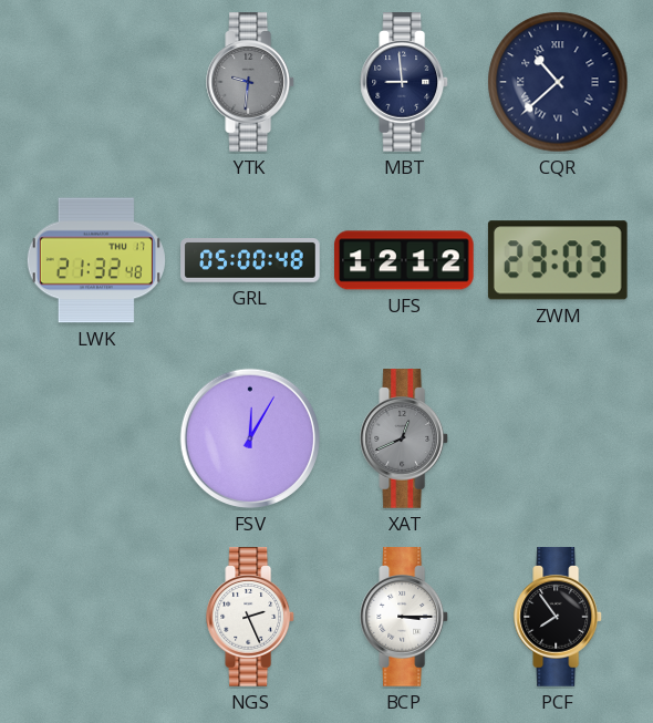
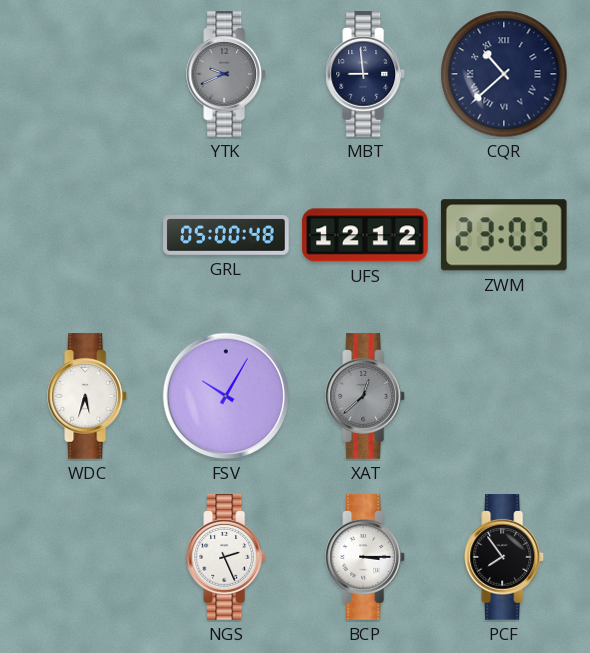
YTK: 9:31 -> 9:41 (227, 74)
LWK: 21:32 -> none (96, 260)
WDC: none -> 5:33 (88, 396)
FSV: 12:05 -> 10:05 (226, 396)
XAT: 12:41 -> 12:38 (366, 396)
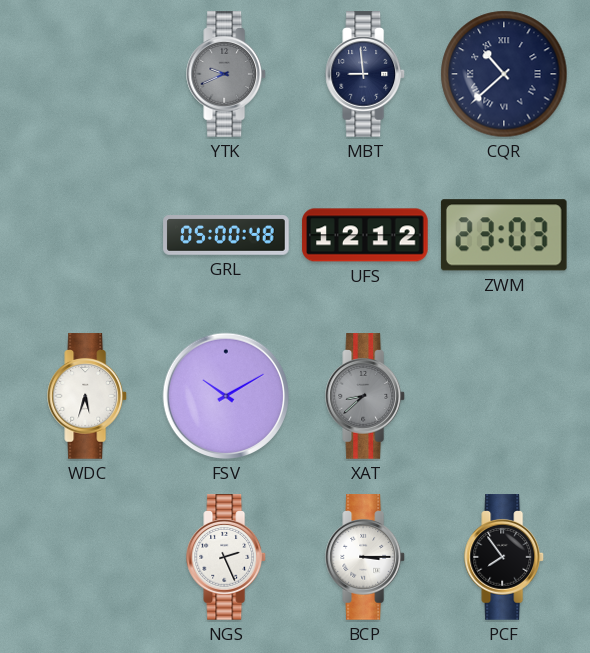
FSV: 10:05 -> 10:10 (226, 396)
XAT: 12:38 -> 8:38 (366, 396)
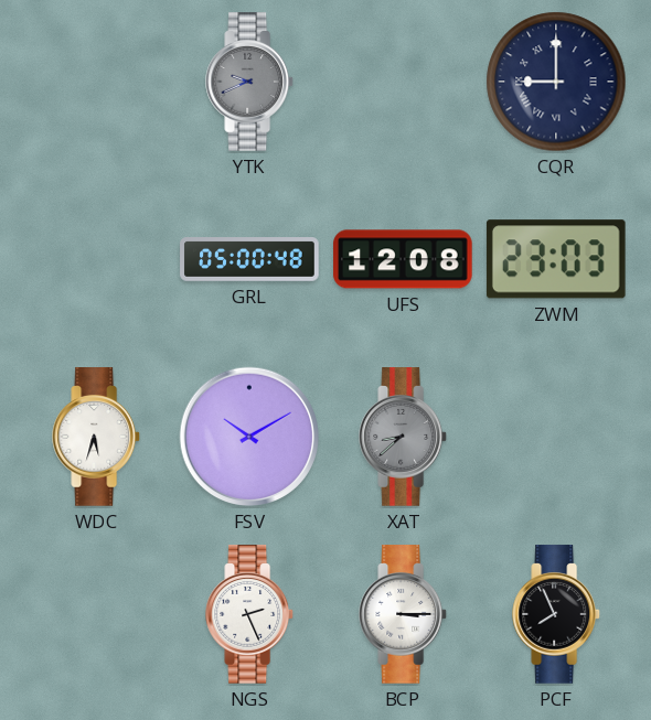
MBT: 8:59 -> none (366, 74)
CQR: 10:38 -> 9:00 (556, 82)
UFS: 12:12 -> 12:08 (403, 259)
PCF: 7:54 -> 7:56 (557, 614)
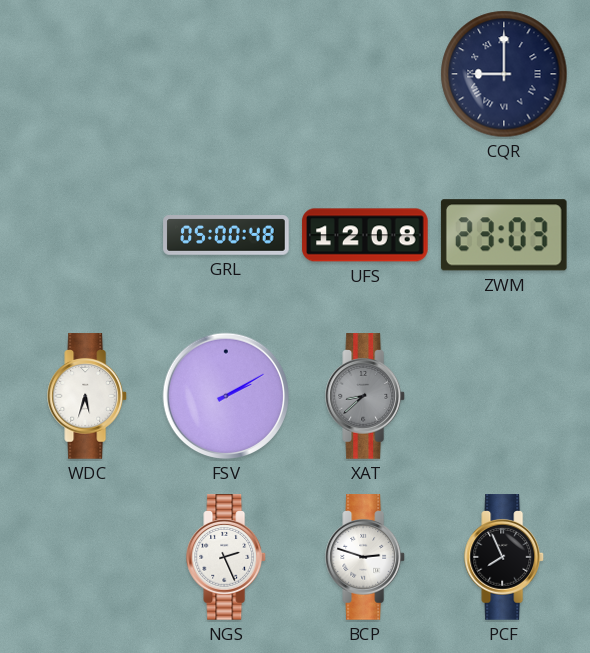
YTK: 9:41 -> none (250, 82)
FSV: 10:10 -> 2:10 (226, 396)
BCP: 3:15 -> 2:48 (366, 557)
